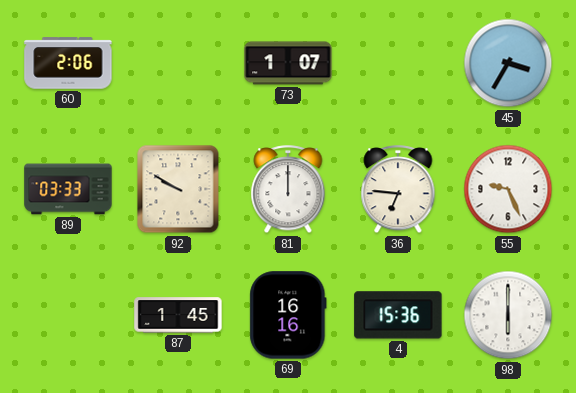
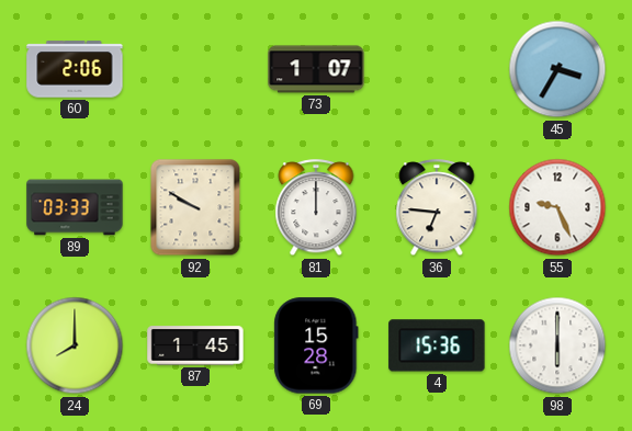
24: none -> 8:00 (75, 345)
69: 16:16 -> 15:28 (316, 345)
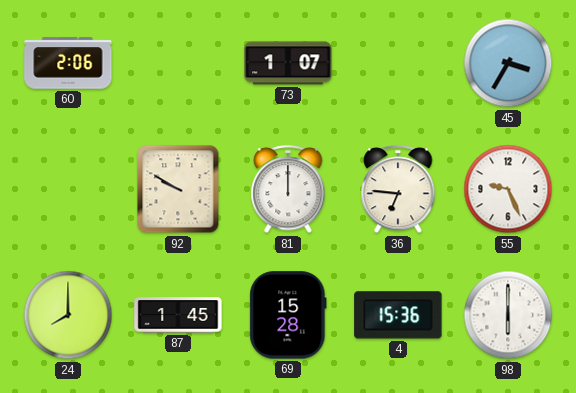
89: 03:33 -> none (75, 207)
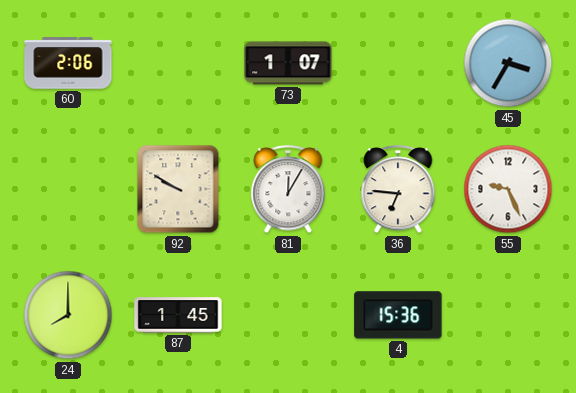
81: 12:00 -> 12:05 (288, 190)
69: 15:28 -> none (288, 315)
98: 6:00 -> none (508, 315)
